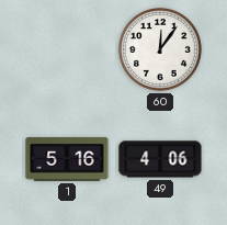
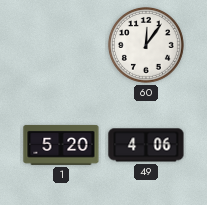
1: 5:16 -> 5:20 (61, 145)
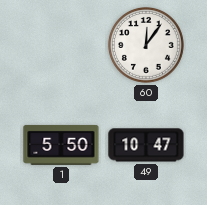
1: 5:20 -> 5:50 (61, 145)
49: 4:06 -> 10:47 (146, 145)
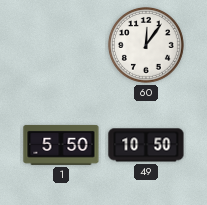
49: 10:47 -> 10:50 (146, 145)
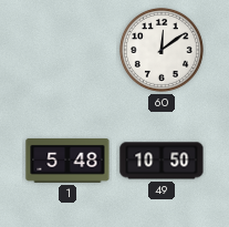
60: 12:06 -> 12:09 (162, 50)
1: 5:50 -> 5:48 (67, 161)
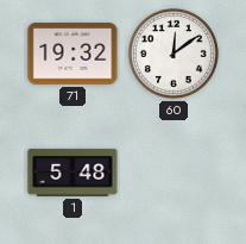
71: none -> 19:32 (72, 54)
49: 10:50 -> none (162, 161)
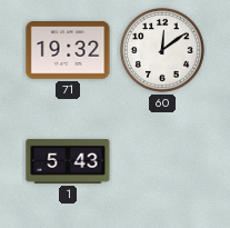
1: 5:48 -> 5:43 (68, 161)
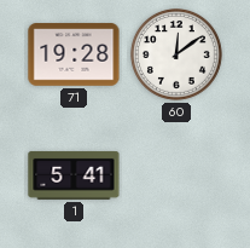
71: 19:32 -> 19:28 (74, 54)
1: 5:43 -> 5:41 (74, 175)
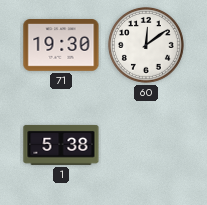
71: 19:28 -> 19:30 (61, 45)
1: 5:41 -> 5:38 (61, 145)
